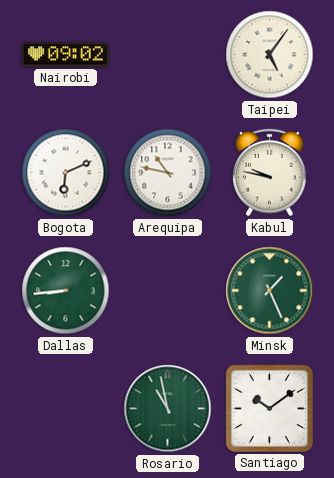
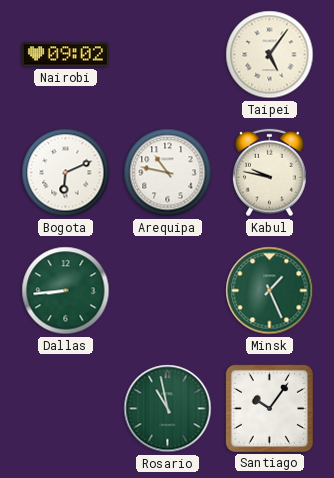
Santiago: 10:09 -> 10:06 (269, 408)
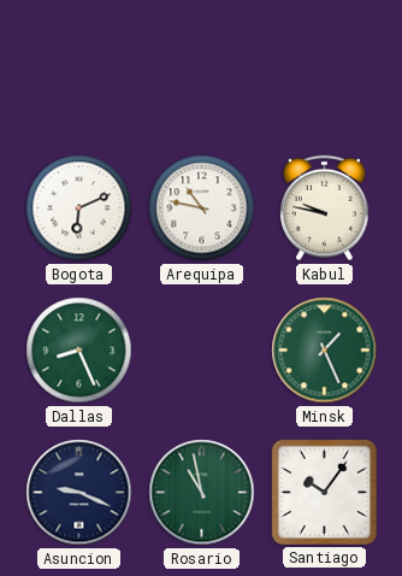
Nairobi: 09:02 -> none (65, 55)
Taipei: 5:06 -> none (270, 55)
Dallas: 8:44 -> 8:26 (79, 351)
Asuncion: none -> 9:19 (79, 493)
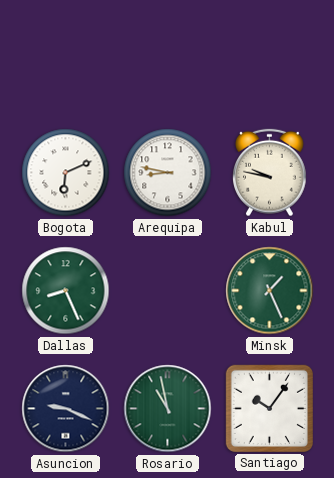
Arequipa: 10:47 -> 8:47 (168, 173)
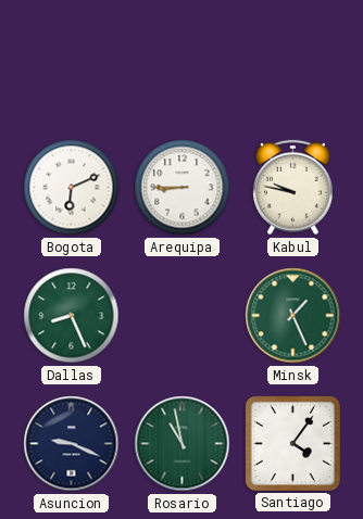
Arequipa: 8:47 -> 8:45 (183, 188)
Santiago: 10:06 -> 4:06 (292, 443)
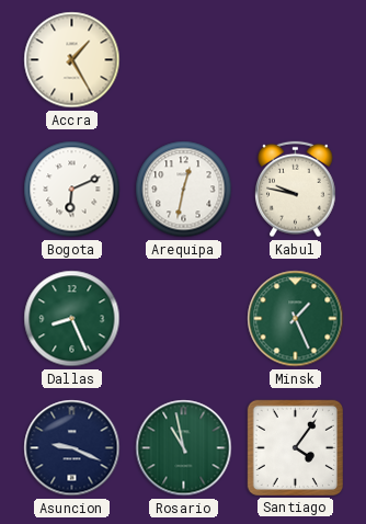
Accra: none -> 1:25 (72, 60)
Arequipa: 8:45 -> 12:32 (184, 190)
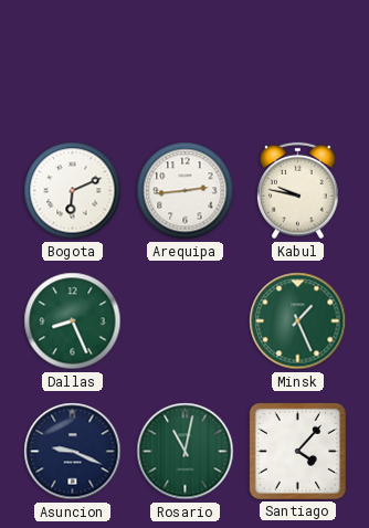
Accra: 1:25 -> none (72, 60)
Arequipa: 12:32 -> 2:44 (186, 191)
Rosario: 10:58 -> 11:02 (186, 452)
Santiago: 4:06 -> 4:07 (297, 451)
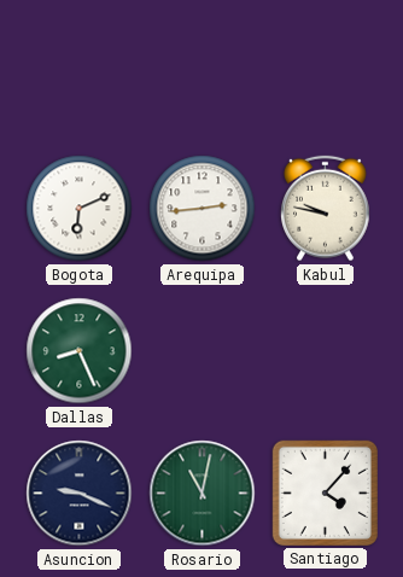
Minsk: 1:26 -> none (298, 321)
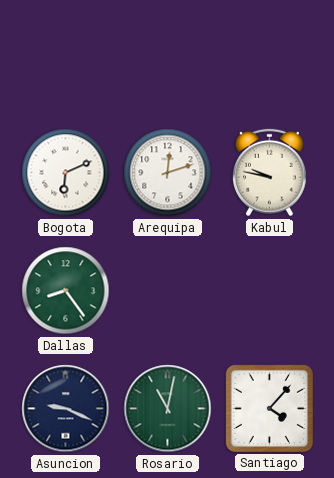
Arequipa: 2:44 -> 12:12 (168, 173)
Dallas: 8:26 -> 8:24 (66, 291)
